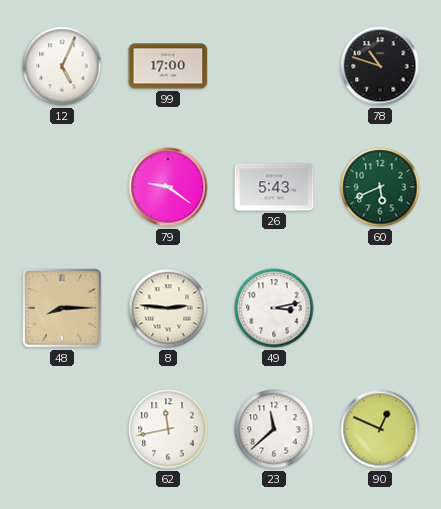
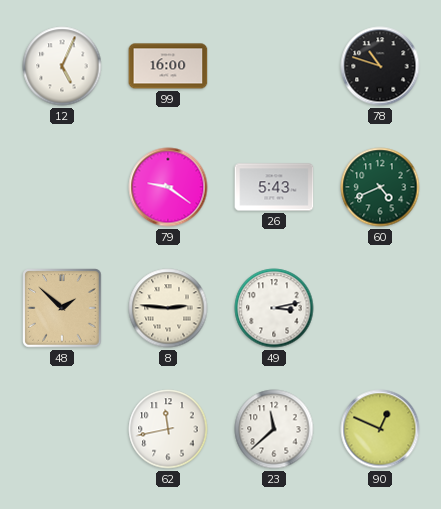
99: 17:00 -> 16:00 (168, 66)
60: 5:41 -> 4:41 (380, 187)
48: 8:15 -> 1:52 (62, 308)
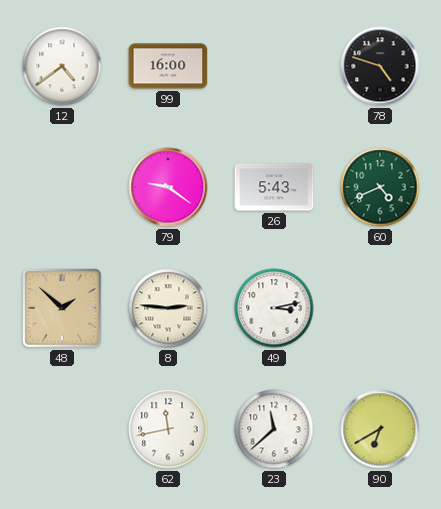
12: 5:04 -> 4:39 (62, 66)
78: 10:48 -> 4:48 (380, 66)
90: 12:49 -> 6:40 (380, 429)
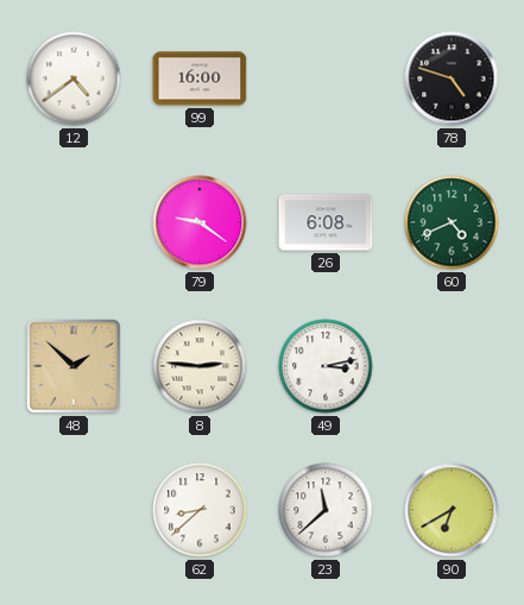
26: 5:43 -> 6:08 (326, 222)
62: 11:43 -> 8:38 (200, 510)
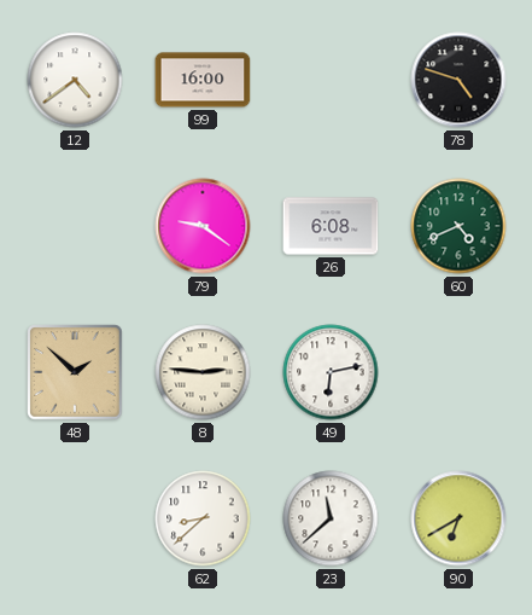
49: 3:13 -> 6:13 (331, 372)
